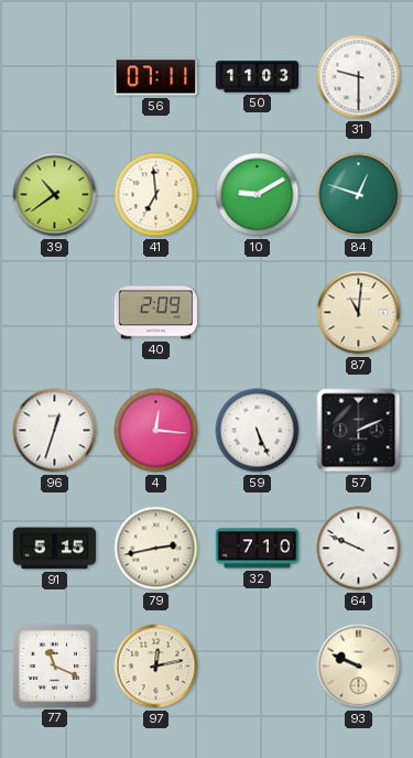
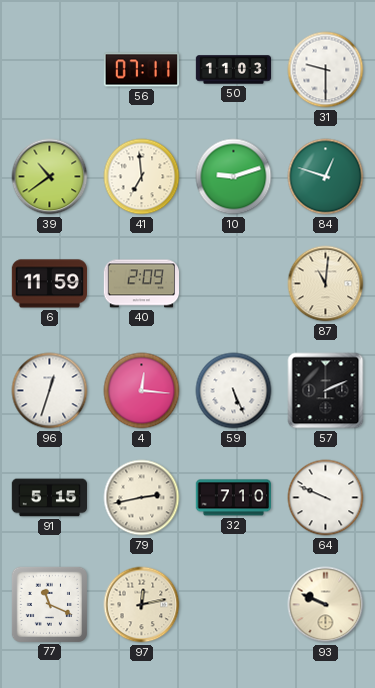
10: 9:10 -> 9:12 (234, 177)
6: none -> 11:59 (49, 284)
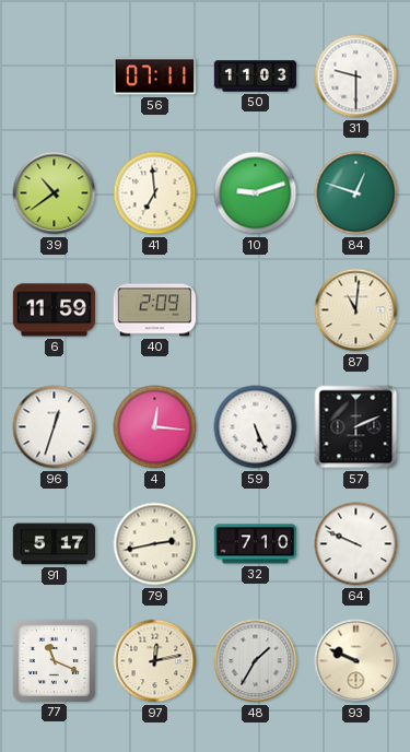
91: 5:15 -> 5:17 (54, 544)
48: none -> 1:35 (256, 661)
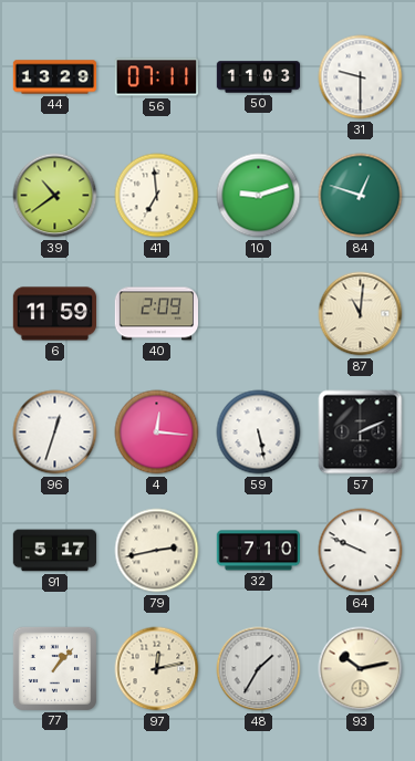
44: none -> 13:29 (55, 77)
59: 5:26 -> 5:28 (259, 432)
77: 11:19 -> 1:07 (54, 668)
93: 9:49 -> 10:13 (361, 669)
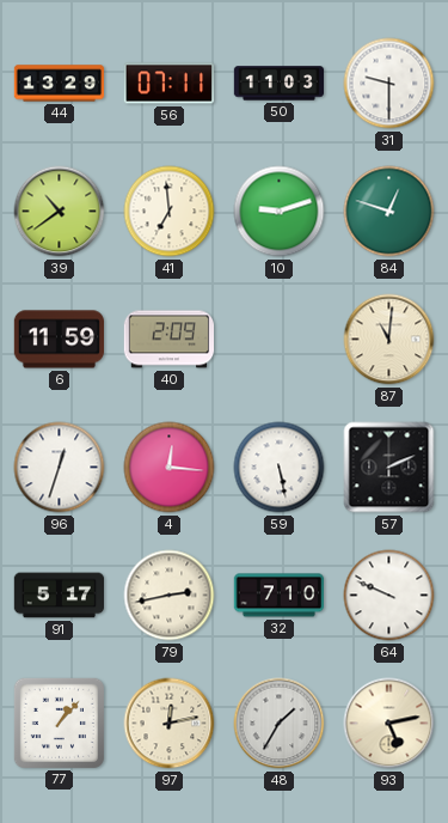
93: 10:13 -> 5:13 (389, 724)
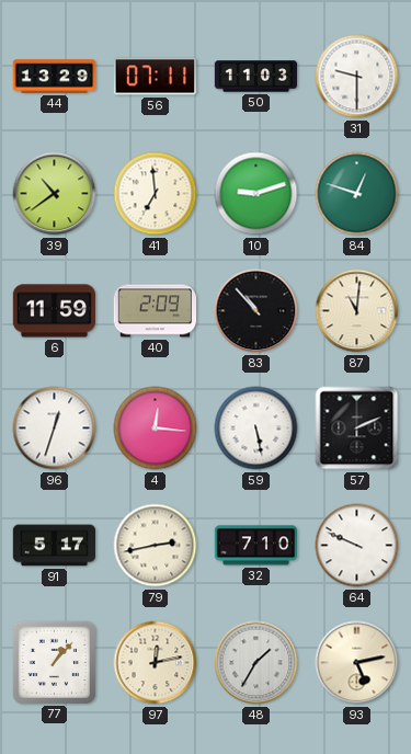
83: none -> 10:53 (256, 311)
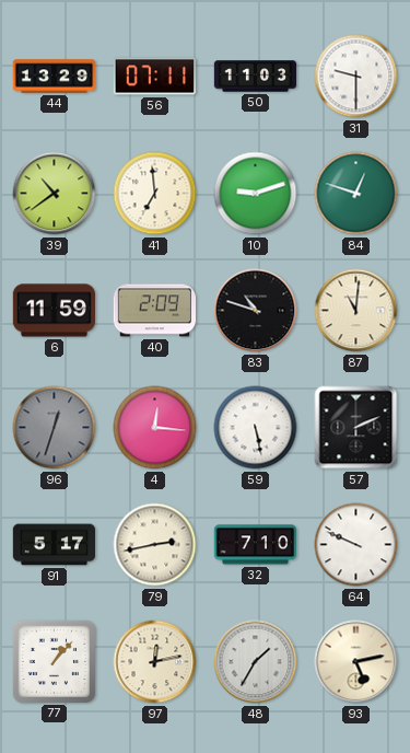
83: 10:53 -> 10:48 (256, 311)
96 dial: white -> grey (55, 428)
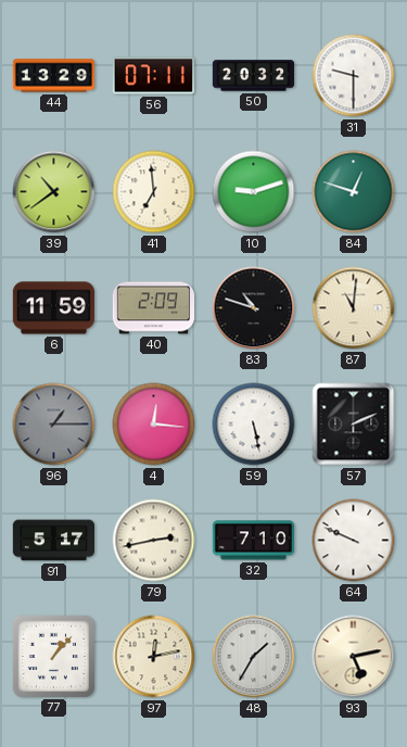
50: 11:03 -> 20:32 (254, 76)
96: 12:33 -> 1:15 (54, 425)
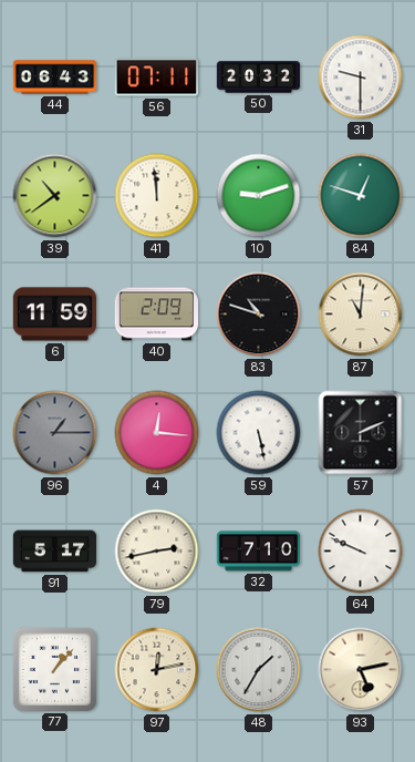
44: 13:29 -> 06:43 (55, 78)
41: 6:59 -> 11:59 (157, 196)
